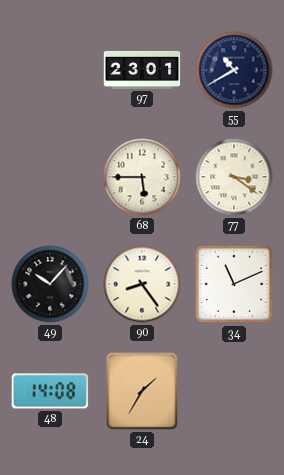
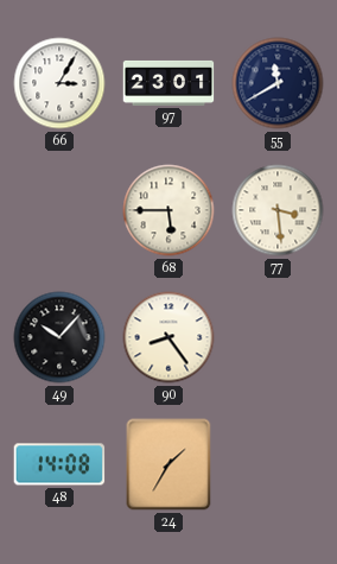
66: none -> 3:05 (59, 83)
55: 10:40 -> 11:40 (278, 83)
77: 3:21 -> 3:29 (278, 210)
34: 11:11 -> none (234, 284)
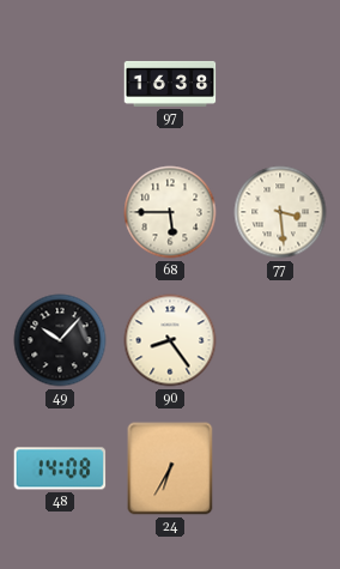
66: 3:05 -> none (59, 83)
97: 23:01 -> 16:38 (170, 84)
55: 11:40 -> none (278, 83)
24: 1:35 -> 6:35 (170, 468)
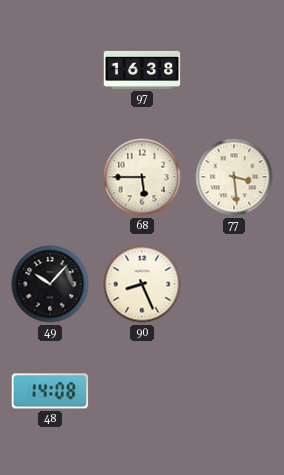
90: 8:24 -> 8:26 (142, 284)
24: 6:35 -> none (170, 468)
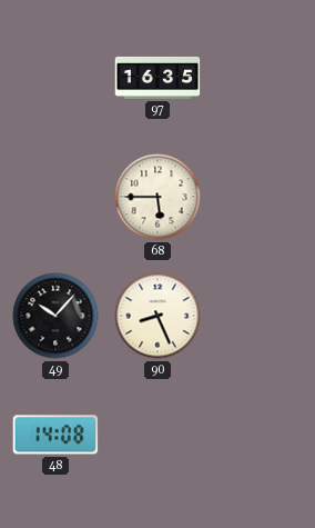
97: 16:38 -> 16:35 (157, 78)
77: 3:29 -> none (234, 177)
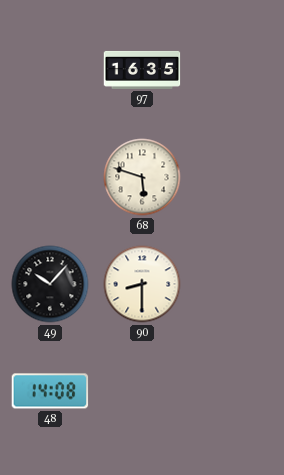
68: 5:45 -> 5:48 (142, 177)
90: 8:26 -> 8:30 (142, 284)
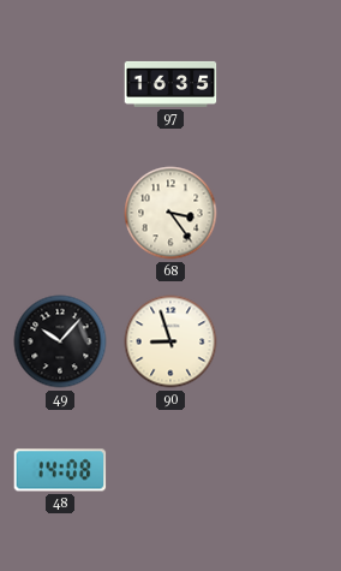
68: 5:48 -> 3:24 (170, 213)
90: 8:30 -> 8:57 (170, 341)
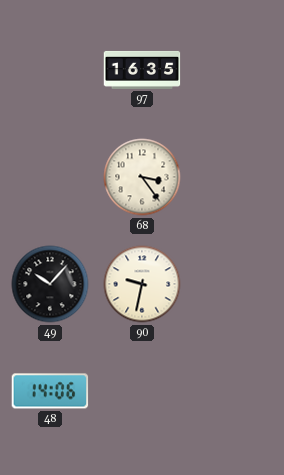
90: 8:57 -> 9:32 (142, 284)
48: 14:08 -> 14:06 (50, 391)
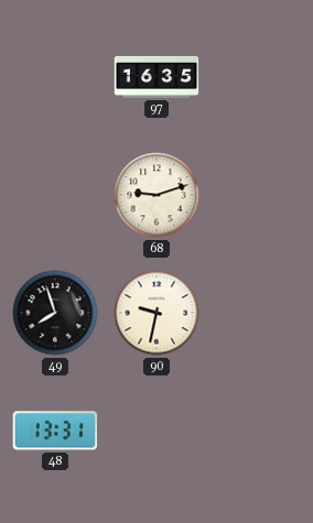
68: 3:24 -> 9:12 (156, 195)
49: 10:07 -> 7:57 (55, 313)
48: 14:06 -> 13:31 (55, 431)
